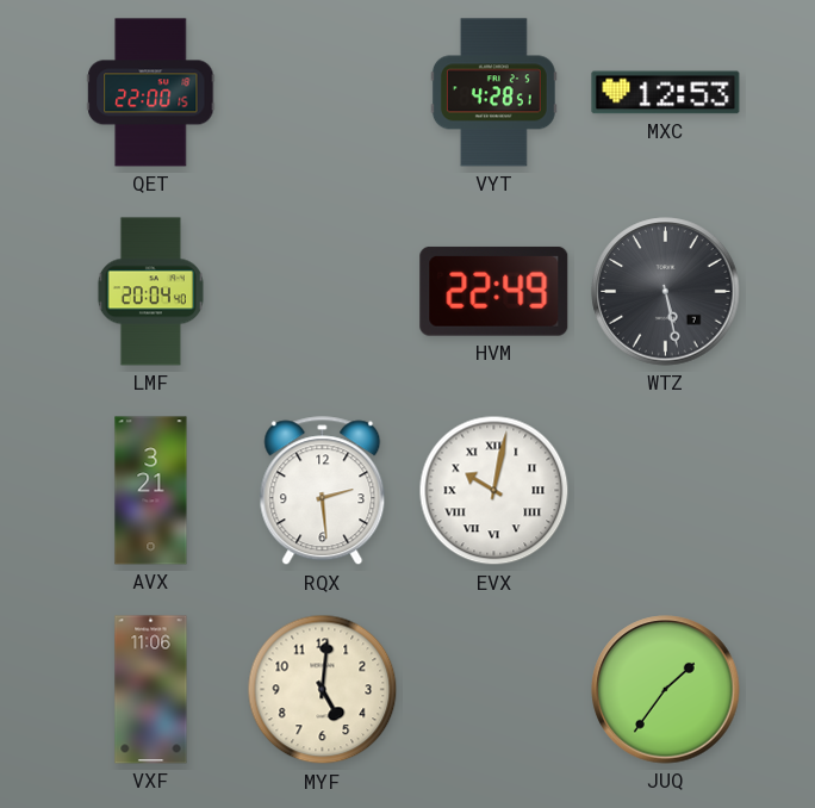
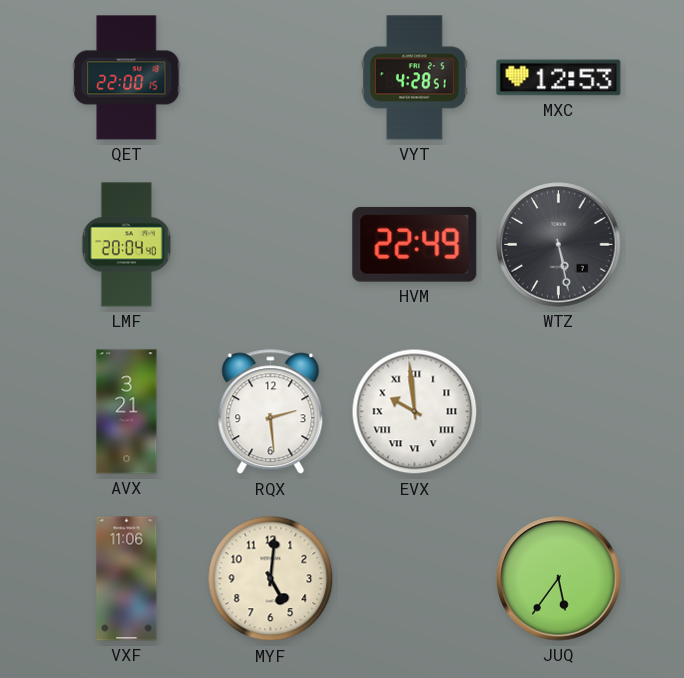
EVX: 10:02 -> 9:59 (415, 412)
JUQ: 1:36 -> 5:36 (559, 579)
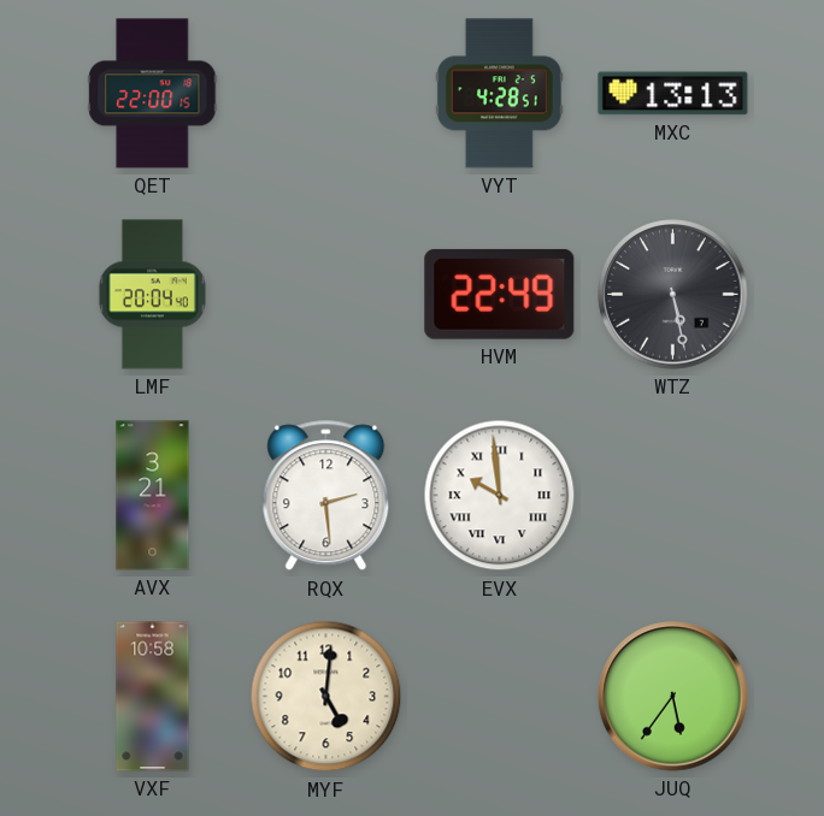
MXC: 12:53 -> 13:13 (673, 94)
VXF: 11:06 -> 10:58 (153, 697)
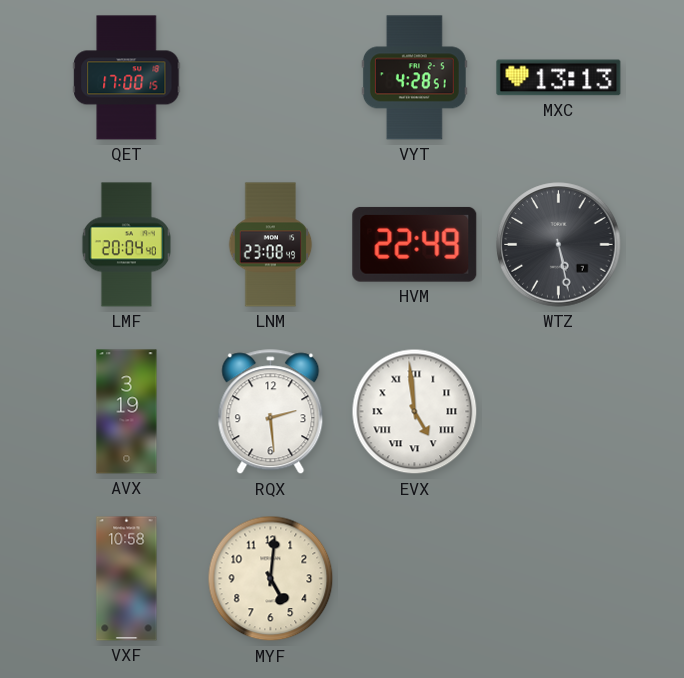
QET: 22:00 -> 17:00 (127, 78)
LNM: none -> 23:08 (271, 245)
AVX: 3:21 -> 3:19 (127, 412)
EVX: 9:59 -> 4:59 (415, 412)
JUQ: 5:36 -> none (673, 697)
